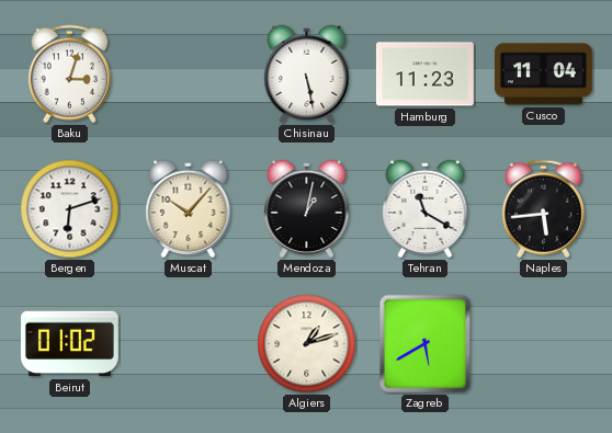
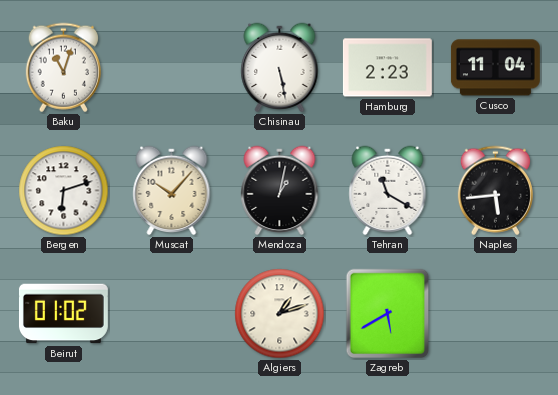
Baku: 3:03 -> 11:03 (63, 68)
Hamburg: 11:23 -> 2:23 (387, 68)
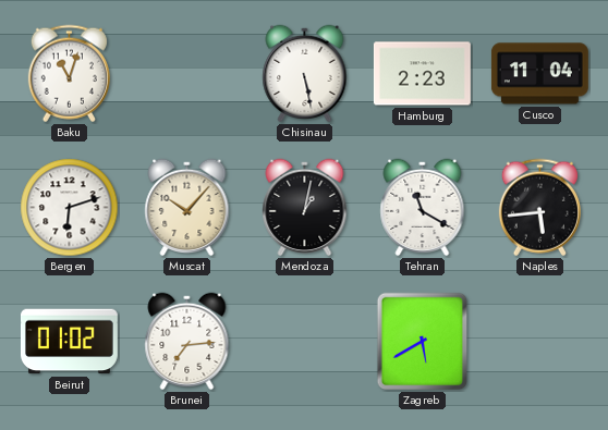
Brunei: none -> 7:14 (187, 342)
Algiers: 1:12 -> none (280, 314)
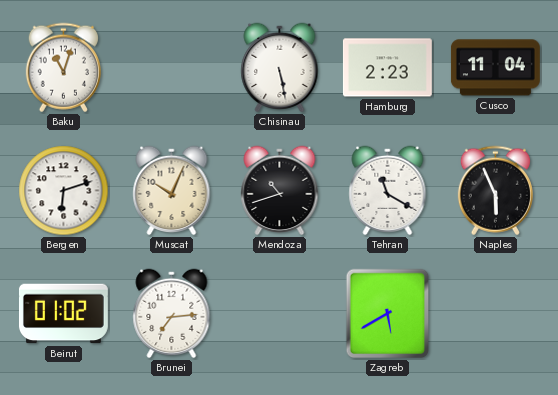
Muscat: 10:07 -> 10:04 (172, 191)
Mendoza: 1:02 -> 10:42 (280, 191)
Naples: 5:44 -> 5:56 (495, 191)
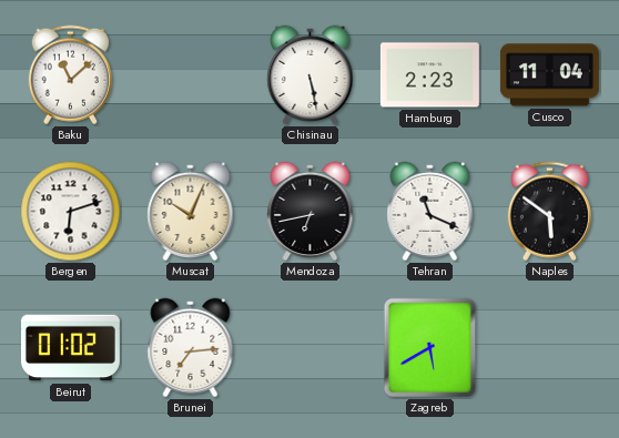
Baku: 11:03 -> 11:08 (70, 75)
Mendoza: 10:42 -> 6:43 (311, 212)
Tehran: 11:20 -> 11:19 (430, 212)
Naples: 5:56 -> 5:51 (549, 212)
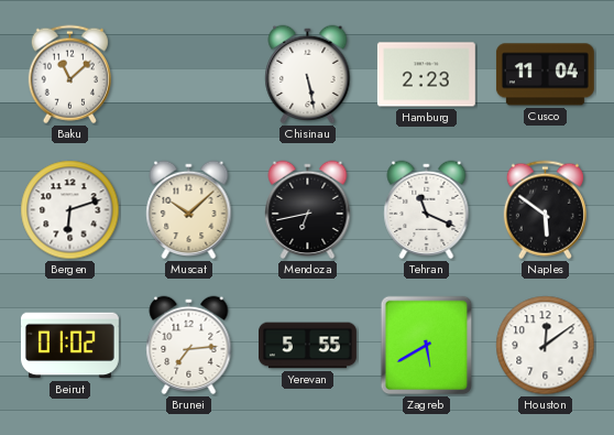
Muscat: 10:04 -> 10:08 (189, 210)
Yerevan: none -> 5:55 (308, 346)
Houston: none -> 12:09 (546, 346)
